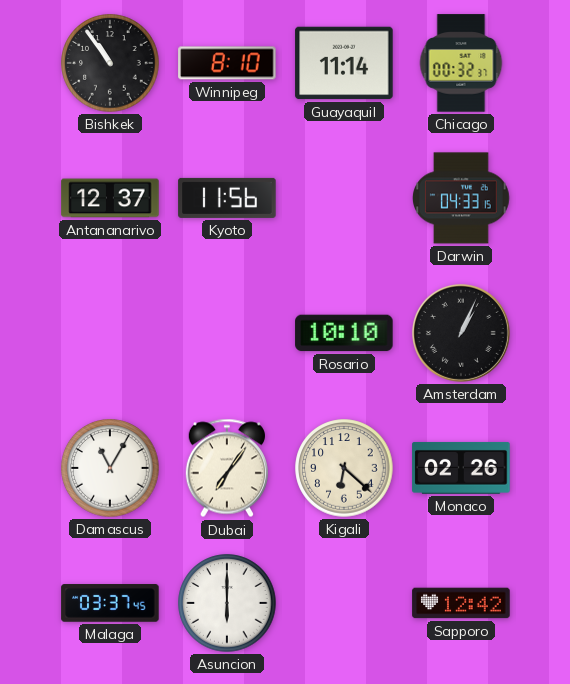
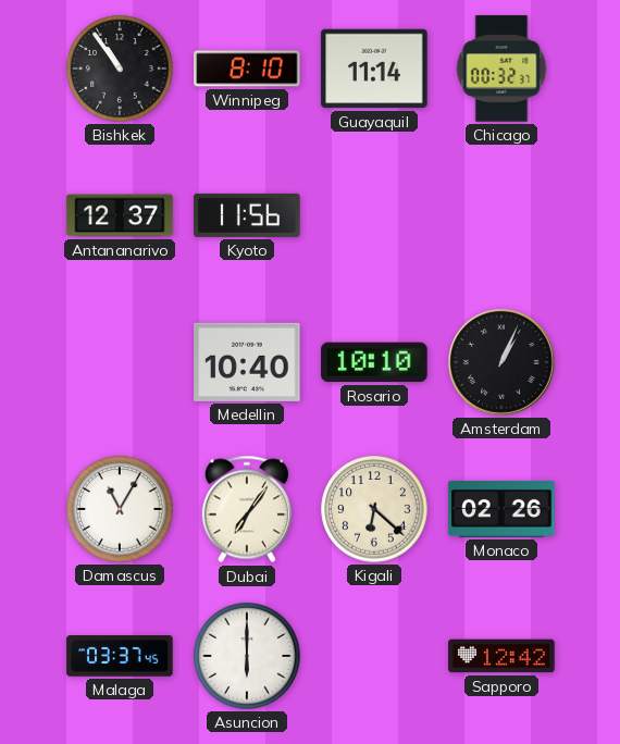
Darwin: 04:33 -> none (462, 198)
Medellin: none -> 10:40 (247, 362)
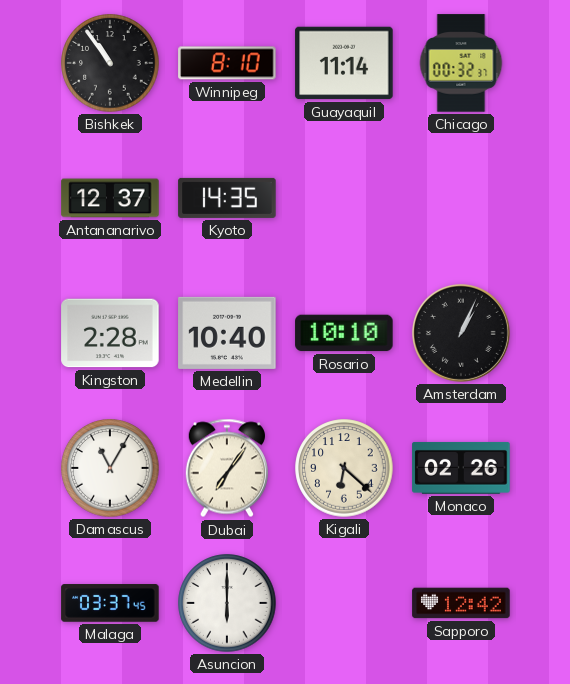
Kyoto: 11:56 -> 14:35 (227, 198)
Kingston: none -> 2:28 (110, 333)
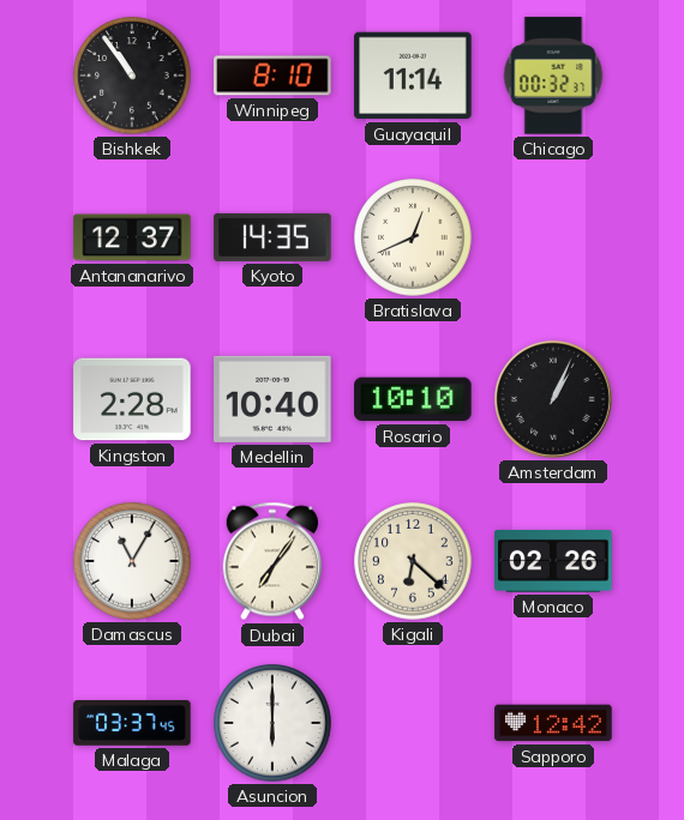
Bratislava: none -> 12:41 (413, 237)
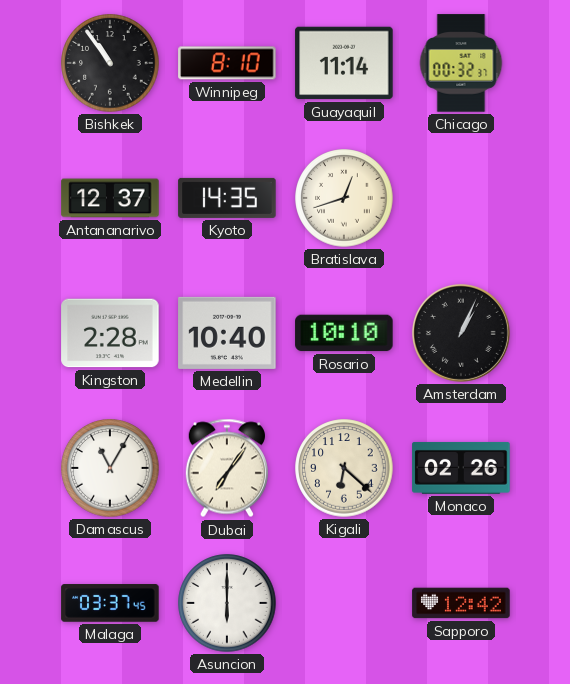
Bratislava: 12:41 -> 12:42 (344, 198)
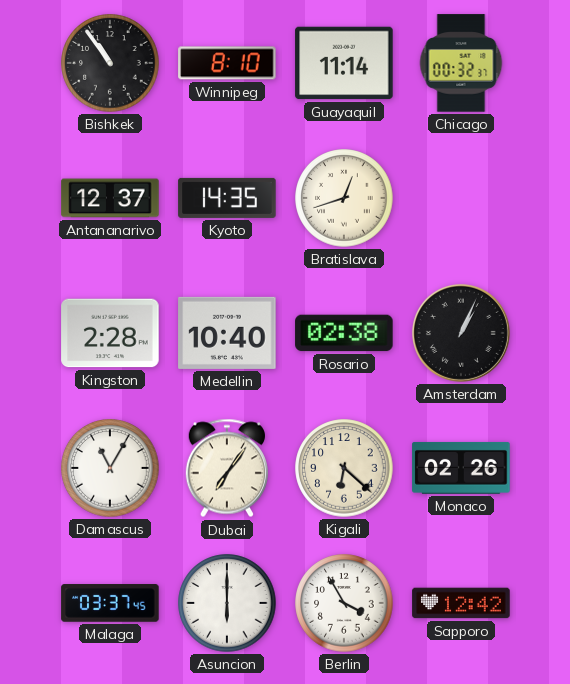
Rosario: 10:10 -> 02:38 (344, 333)
Berlin: none -> 3:55 (344, 603)
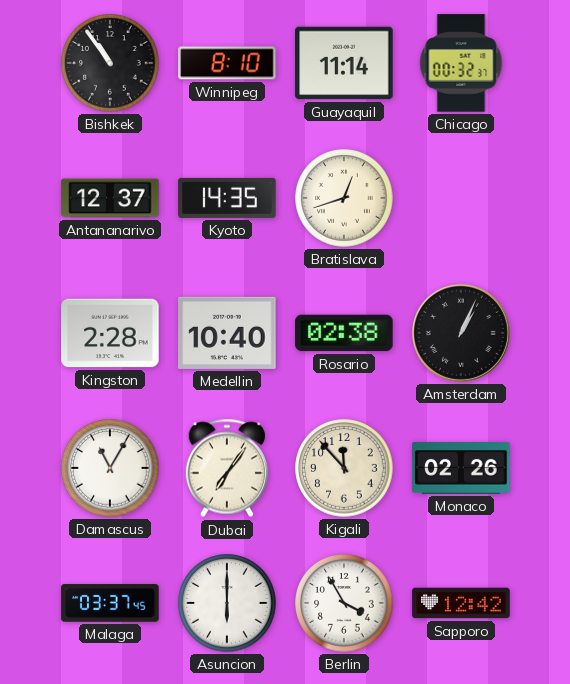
Kigali: 6:22 -> 11:53 (344, 468)
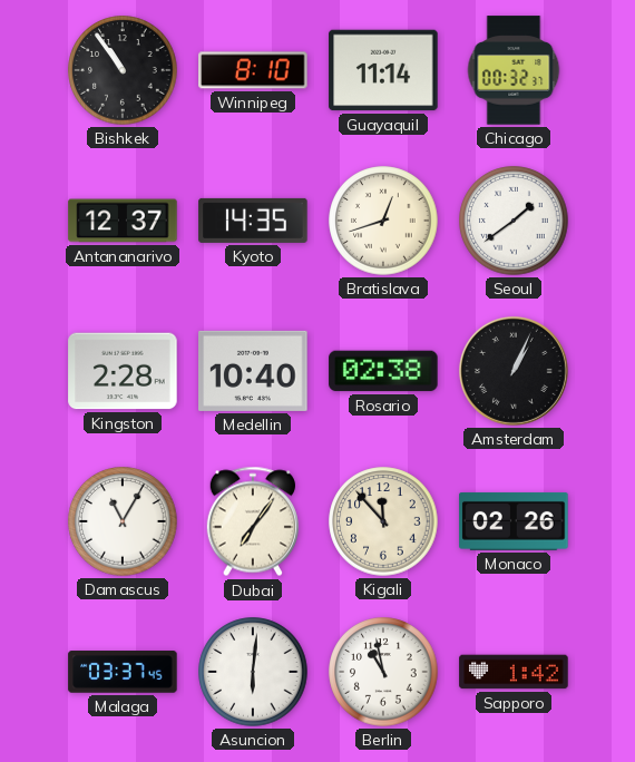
Seoul: none -> 1:39 (514, 221)
Asuncion: 6:00 -> 6:01 (253, 672)
Berlin: 3:55 -> 10:58 (383, 672)
Sapporo: 12:42 -> 1:42 (514, 672)
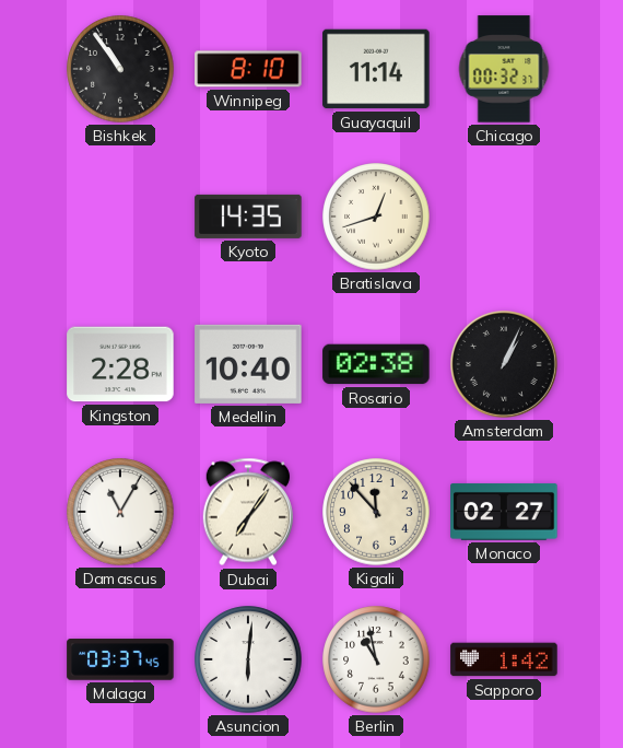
Antananarivo: 12:37 -> none (123, 221)
Seoul: 1:39 -> none (514, 221)
Monaco: 02:26 -> 02:27 (504, 512)
